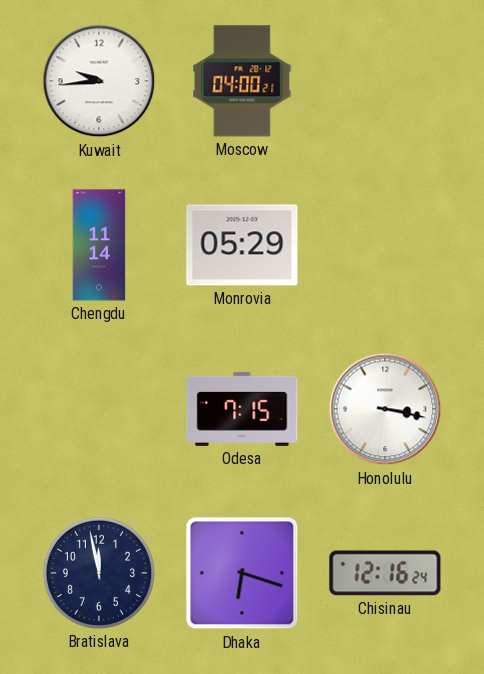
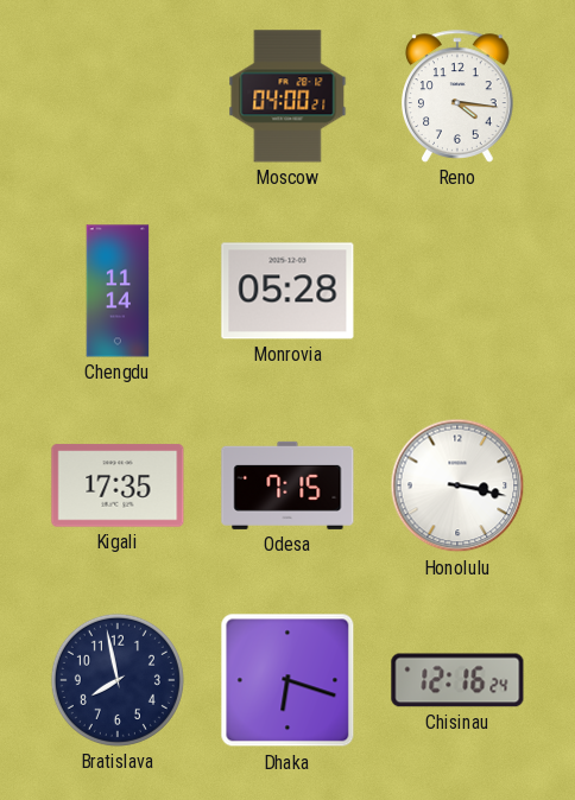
Kuwait: 9:44 -> none (99, 81)
Reno: none -> 4:16 (459, 96)
Monrovia: 05:29 -> 05:28 (287, 291)
Kigali: none -> 17:35 (118, 485)
Bratislava: 11:58 -> 7:58 (118, 680)
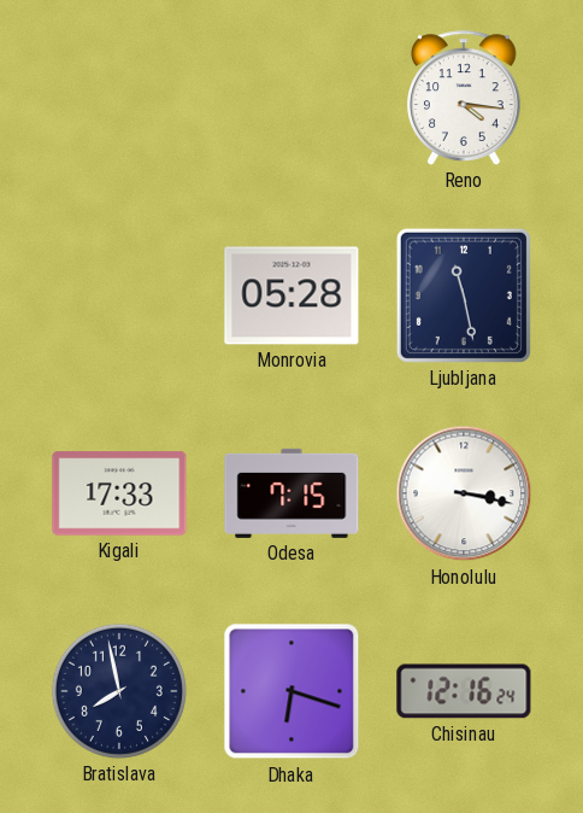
Moscow: 04:00 -> none (287, 96)
Chengdu: 11:14 -> none (118, 291)
Ljubljana: none -> 11:28 (464, 296)
Kigali: 17:35 -> 17:33 (119, 493)
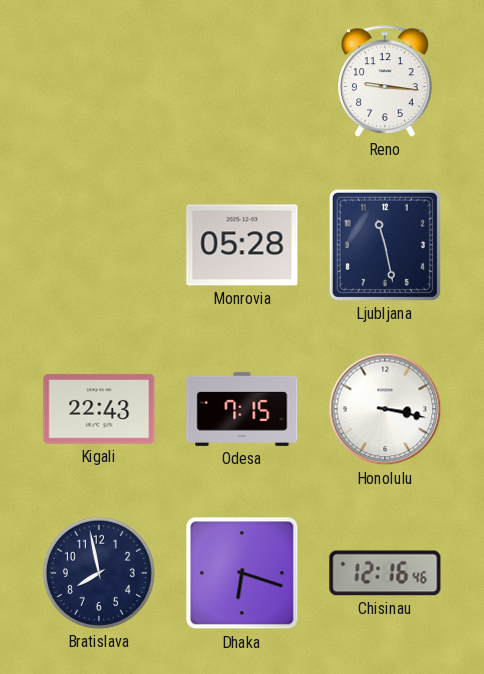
Reno: 4:16 -> 9:16 (386, 81)
Kigali: 17:33 -> 22:43 (99, 409)
Chisinau: 12:16:24 -> 12:16:46 (385, 573)
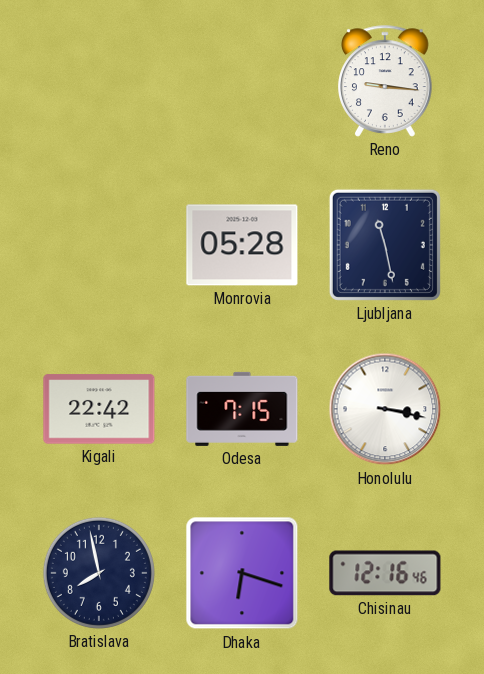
Kigali: 22:43 -> 22:42 (99, 409)
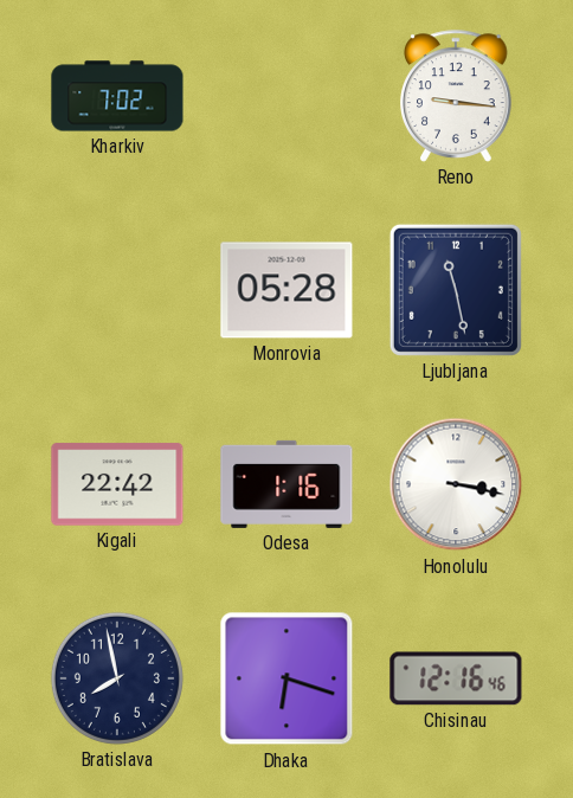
Kharkiv: none -> 7:02 (117, 96)
Odesa: 7:15 -> 1:16 (286, 484)
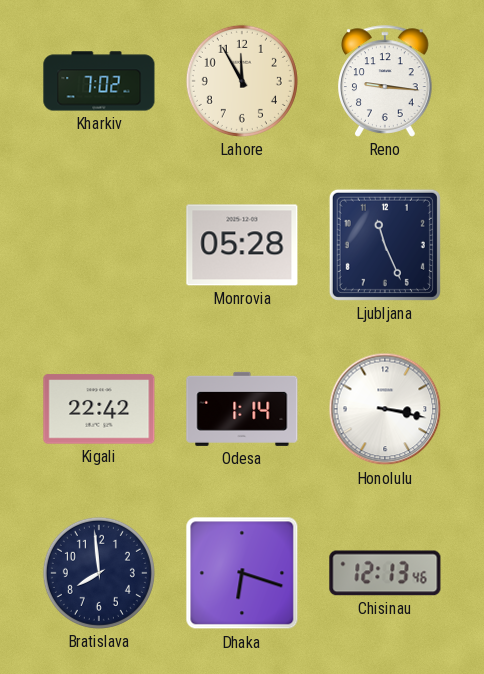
Lahore: none -> 11:55 (242, 81)
Ljubljana: 11:28 -> 11:26 (385, 245)
Odesa: 1:16 -> 1:14 (242, 409)
Bratislava: 7:58 -> 7:59 (99, 573)
Chisinau: 12:16 -> 12:13 (385, 573)
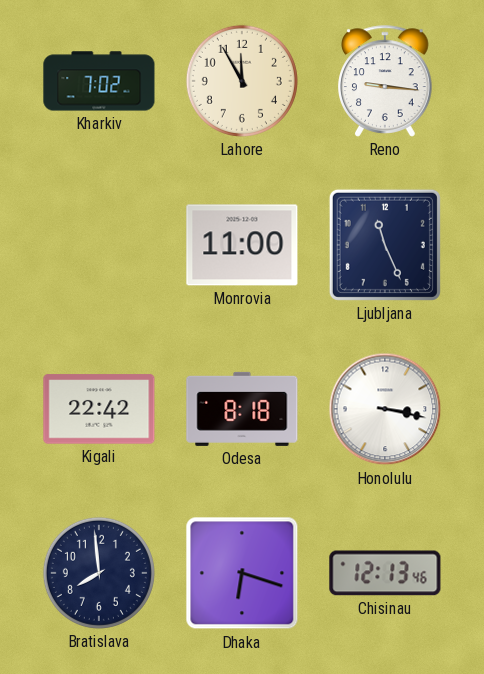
Monrovia: 05:28 -> 11:00 (242, 245)
Odesa: 1:14 -> 8:18 (242, 409)
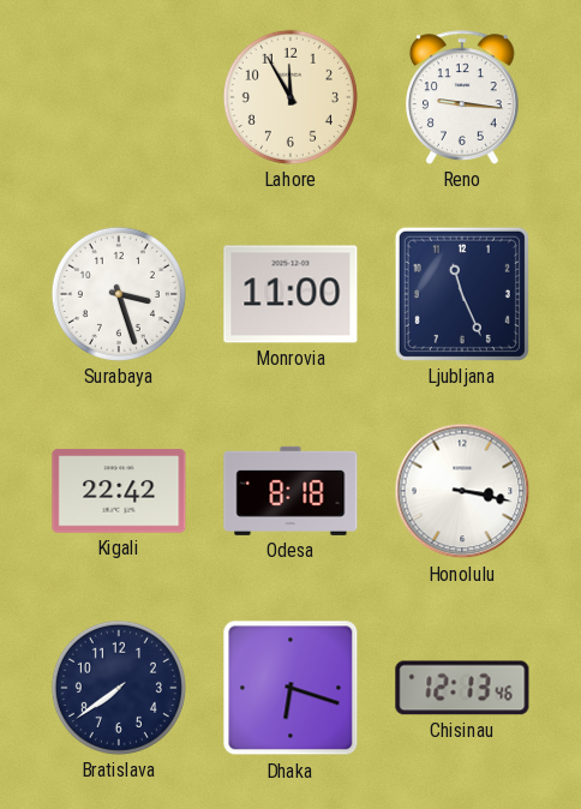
Kharkiv: 7:02 -> none (99, 81)
Surabaya: none -> 3:27 (119, 294)
Bratislava: 7:59 -> 7:39 (119, 688)
